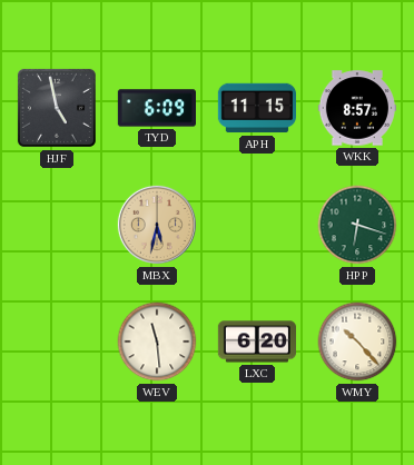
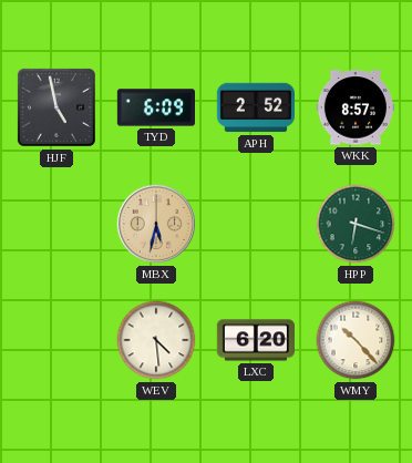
APH: 11:15 -> 2:52 (255, 107)
WEV: 11:29 -> 4:29 (156, 340)
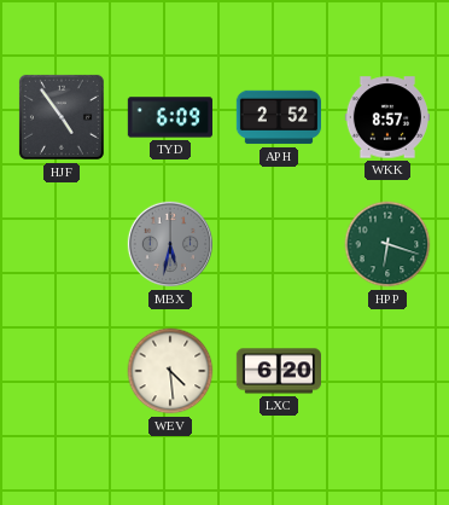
HJF: 4:58 -> 4:54 (62, 117)
MBX dial: champagne -> grey (170, 244)
WMY: 10:23 -> none (356, 340)
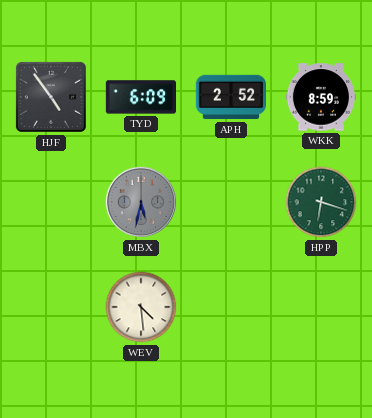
WKK: 8:57 -> 8:59 (320, 97)
LXC: 6:20 -> none (278, 371)
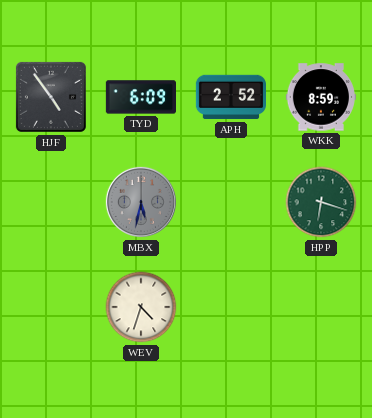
WEV: 4:29 -> 4:33 (141, 307)
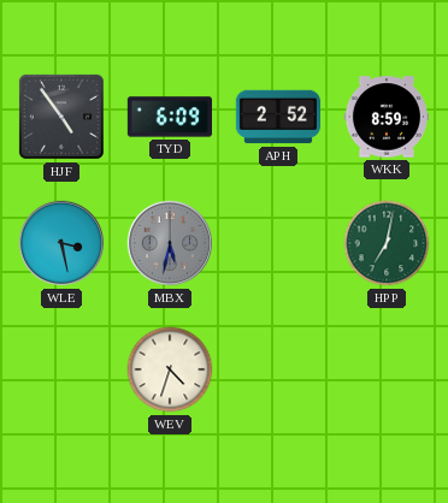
WLE: none -> 3:28 (61, 243)
HPP: 6:18 -> 7:02 (387, 243)
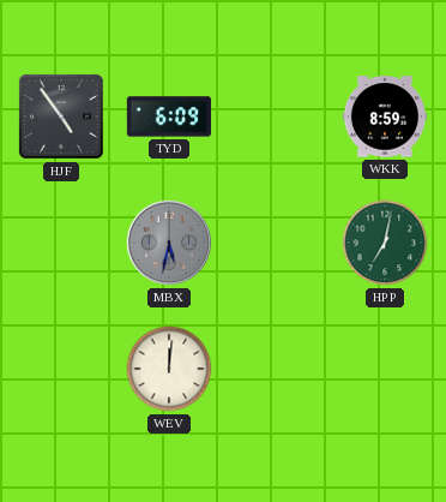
APH: 2:52 -> none (277, 117)
WLE: 3:28 -> none (61, 243)
WEV: 4:33 -> 12:01 (169, 369)
